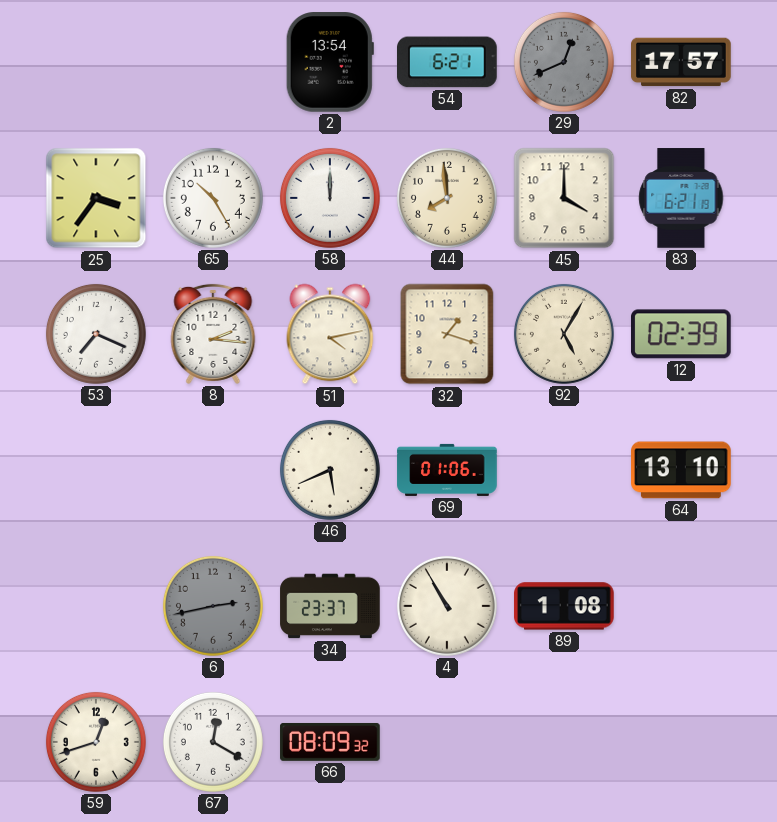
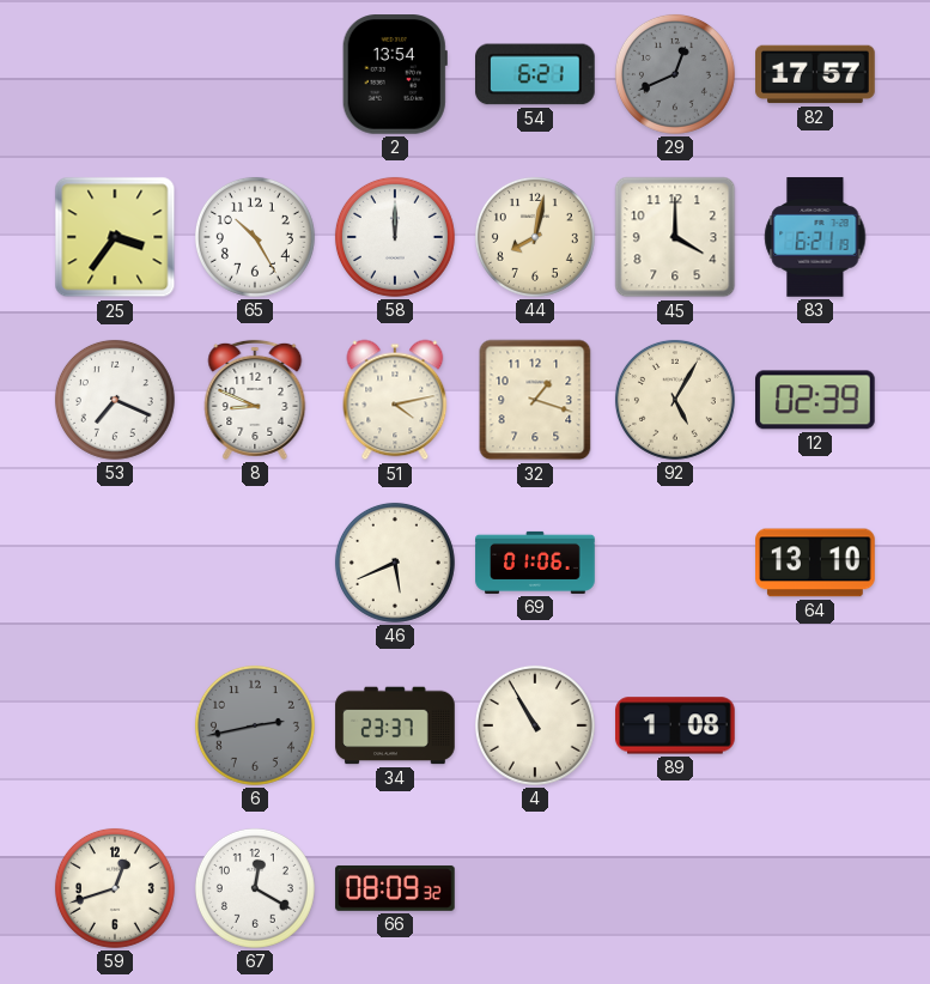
44: 7:59 -> 8:02 (535, 237)
8: 2:16 -> 8:49 (255, 400)
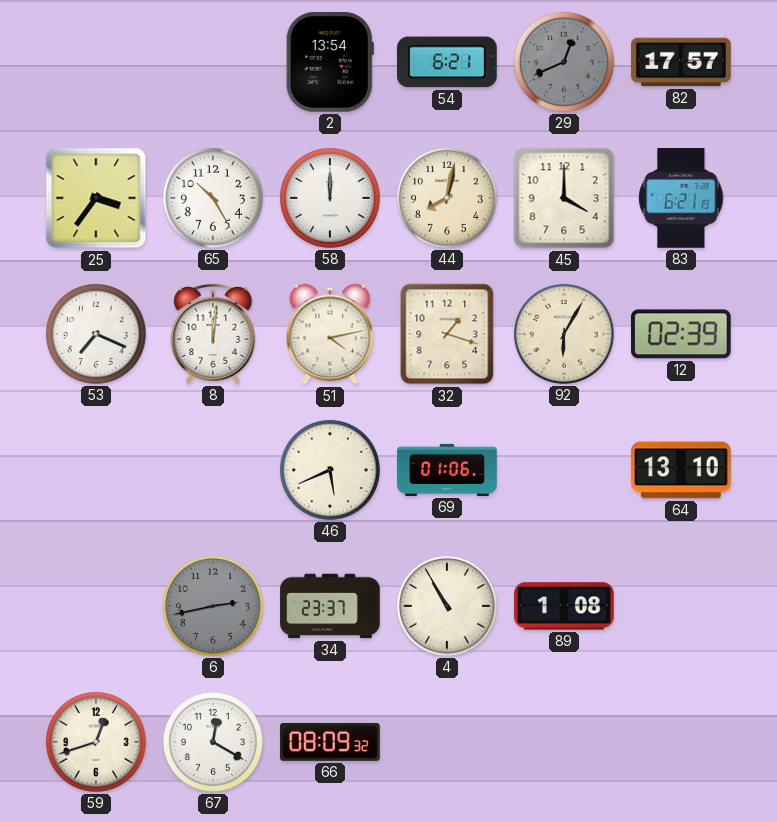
8: 8:49 -> 12:01 (213, 334)
92: 5:05 -> 6:05 (564, 334)
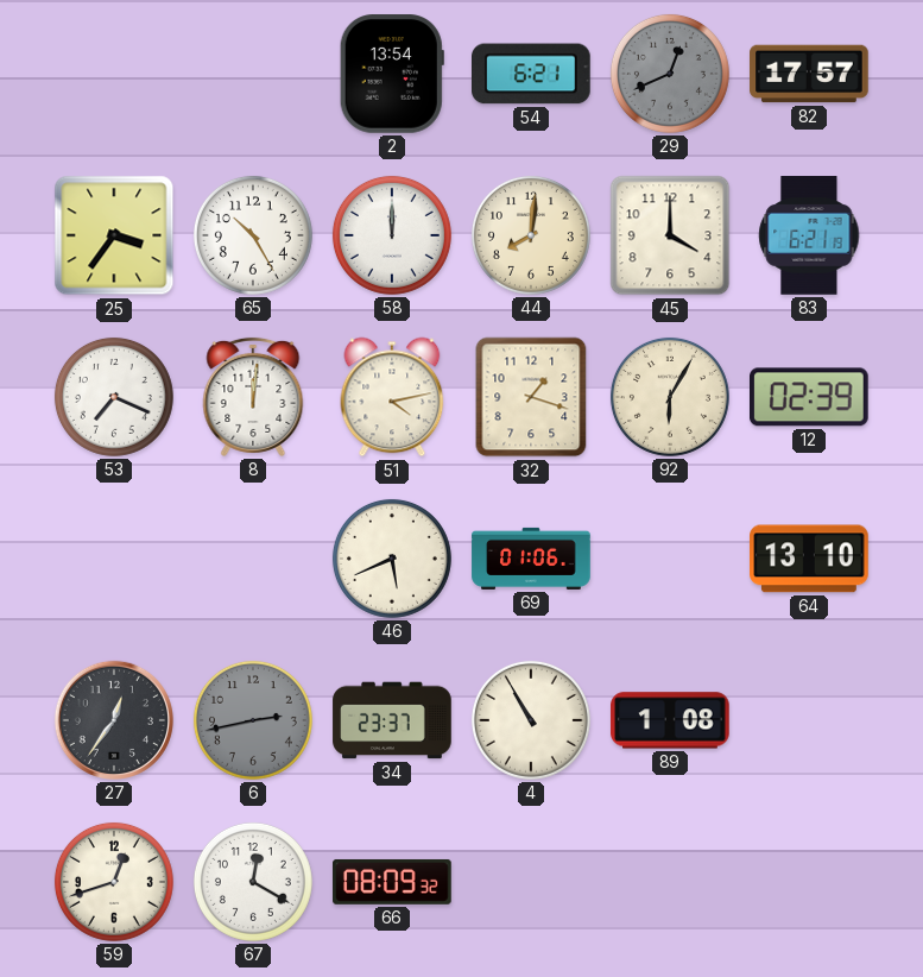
44: 8:02 -> 8:01 (531, 235)
27: none -> 12:36 (114, 720)
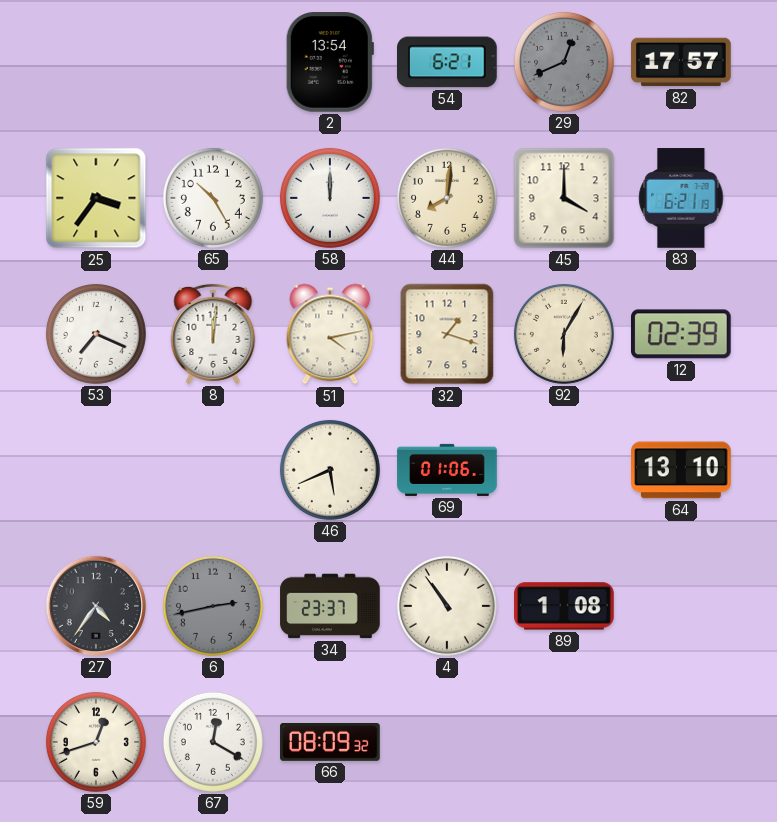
27: 12:36 -> 4:36 (96, 606)
4: 10:55 -> 10:54 (447, 606)
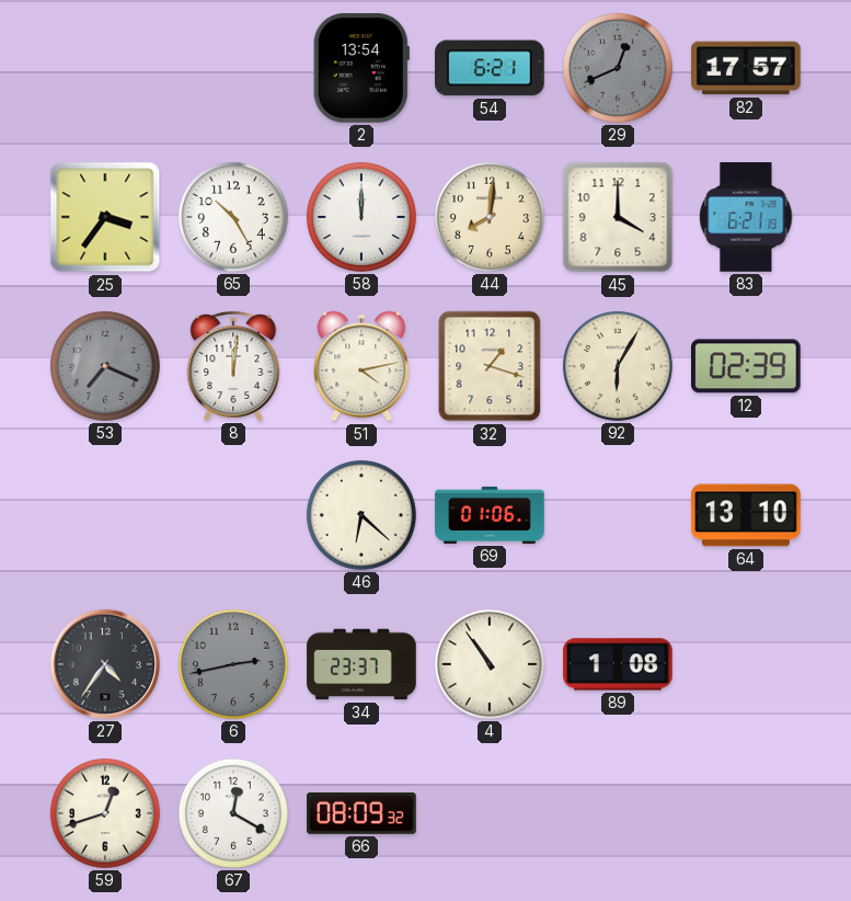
53 dial: white -> grey (105, 366)
46: 5:41 -> 6:22 (361, 515)
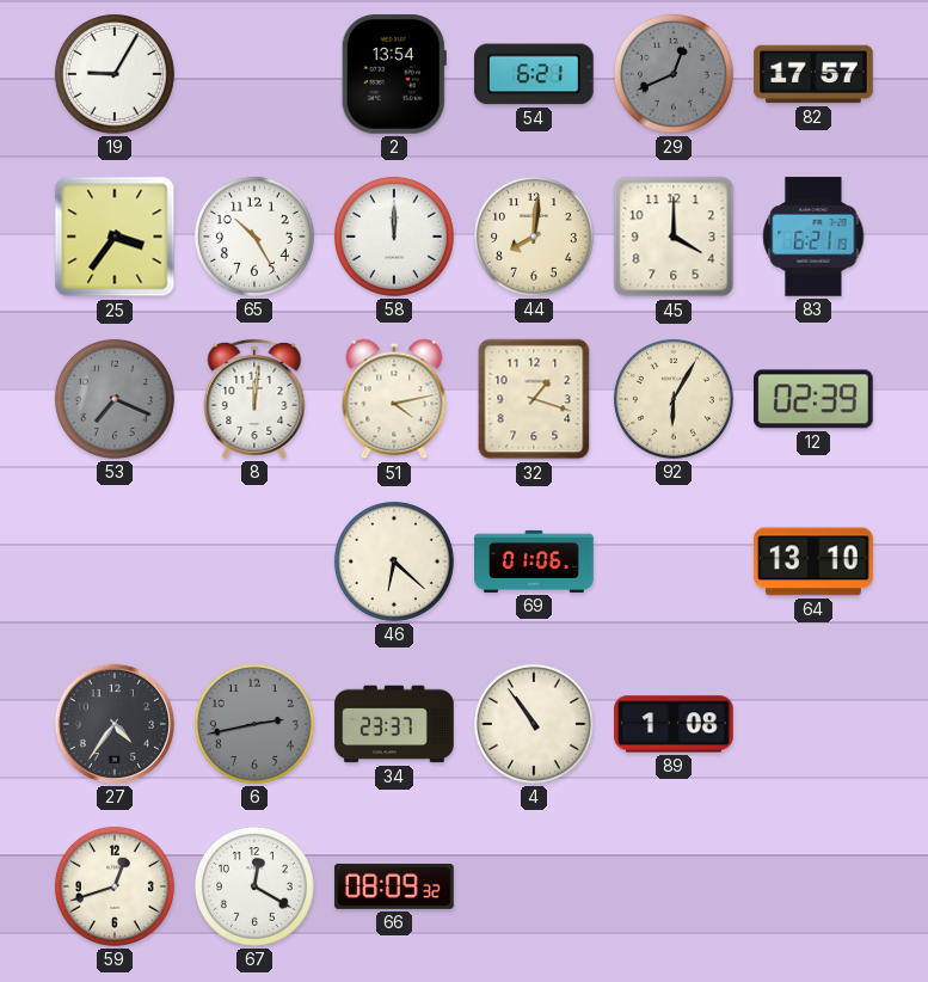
19: none -> 9:05 (115, 74)
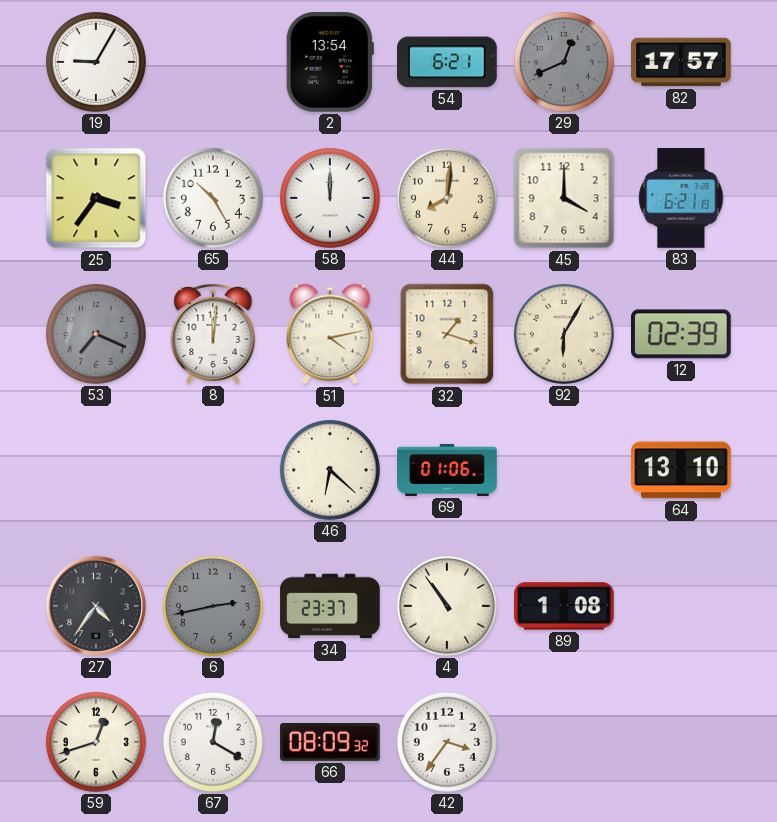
42: none -> 3:36 (447, 742)
